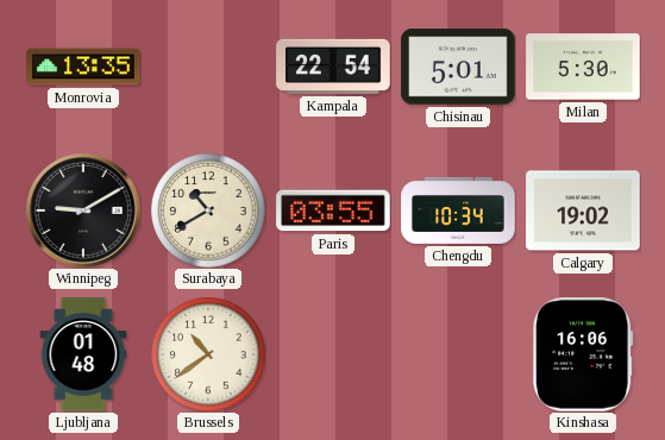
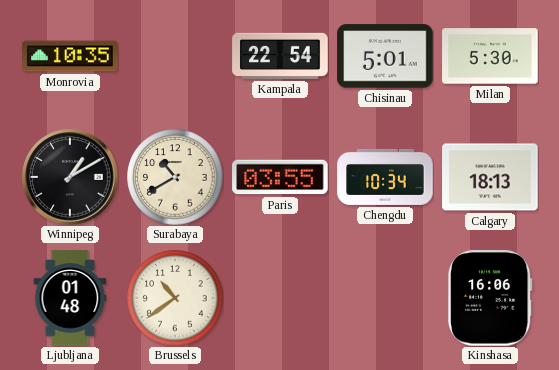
Monrovia: 13:35 -> 10:35 (70, 56)
Winnipeg: 9:10 -> 1:10 (71, 178)
Calgary: 19:02 -> 18:13 (490, 177)
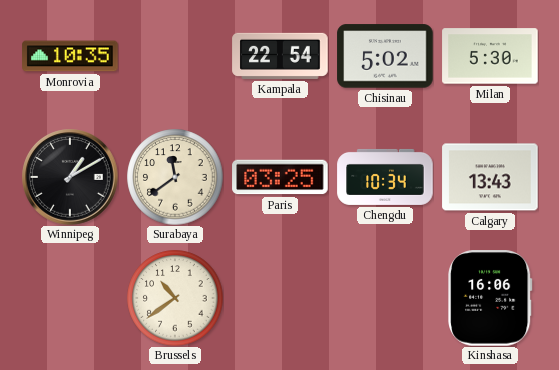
Chisinau: 5:01 -> 5:02 (385, 56)
Surabaya: 10:40 -> 11:39 (175, 177)
Paris: 03:55 -> 03:25 (280, 177)
Calgary: 18:13 -> 13:43 (490, 177)
Ljubljana: 01:48 -> none (70, 298)
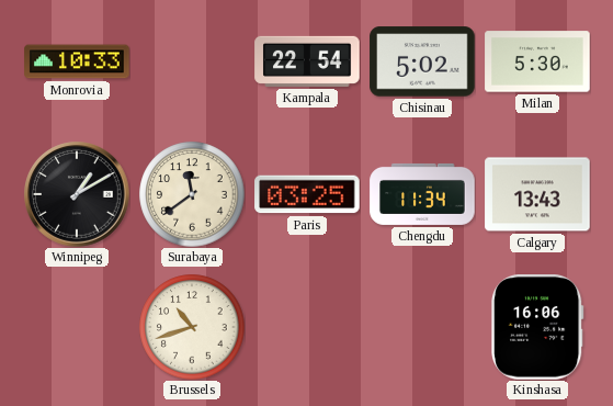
Monrovia: 10:35 -> 10:33 (77, 61)
Chengdu: 10:34 -> 11:34 (422, 194)
Brussels: 10:39 -> 10:42 (192, 327)
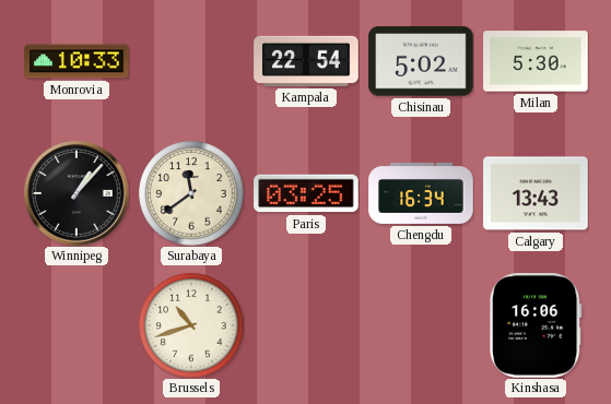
Winnipeg: 1:10 -> 1:07 (78, 194)
Chengdu: 11:34 -> 16:34 (421, 193)
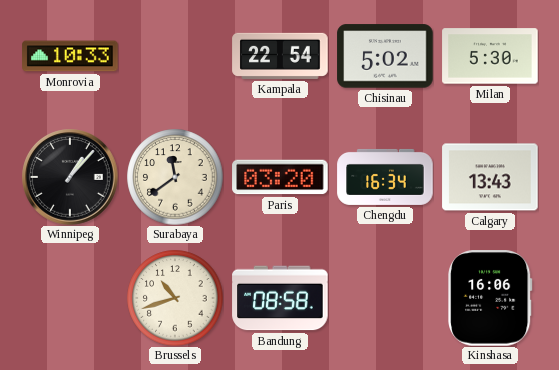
Paris: 03:25 -> 03:20 (280, 177)
Bandung: none -> 08:58 (280, 298)
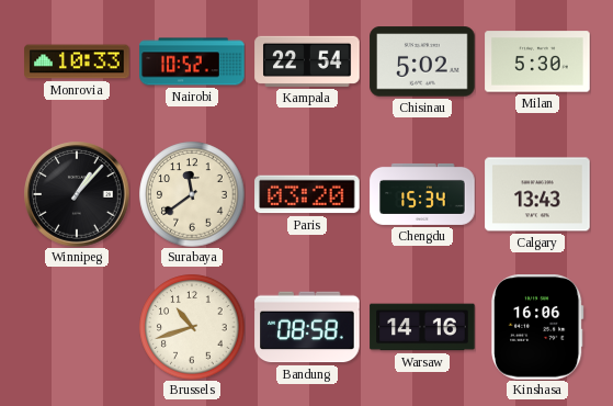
Nairobi: none -> 10:52 (192, 61)
Chengdu: 16:34 -> 15:34 (422, 194)
Warsaw: none -> 14:16 (422, 327)
